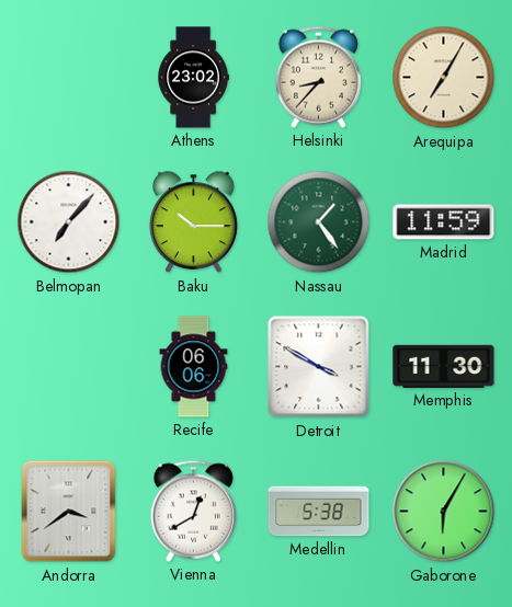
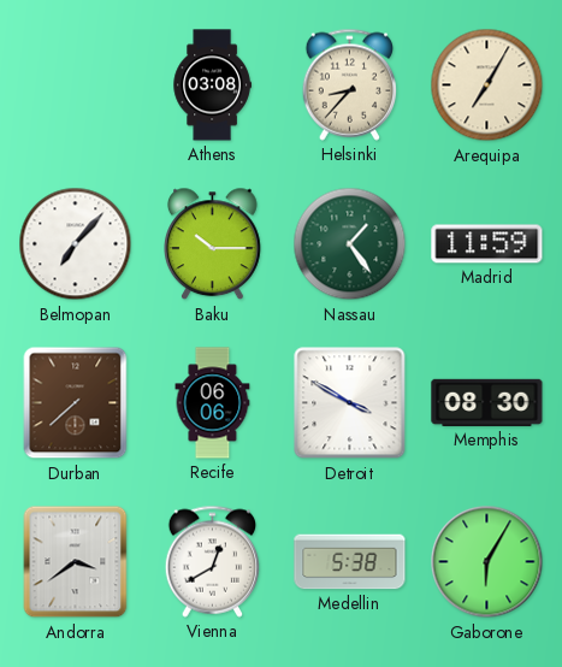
Athens: 23:02 -> 03:08 (212, 85)
Durban: none -> 7:38 (76, 403)
Memphis: 11:30 -> 08:30 (487, 402)
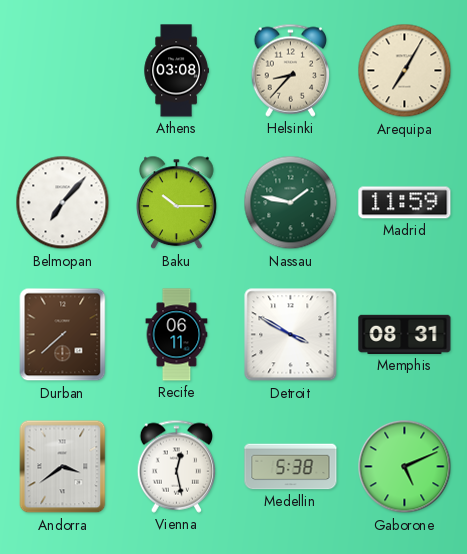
Nassau: 1:24 -> 1:47 (291, 203)
Recife: 06:06 -> 06:11 (177, 335)
Memphis: 08:30 -> 08:31 (405, 334)
Vienna: 12:40 -> 12:28 (177, 466)
Gaborone: 6:05 -> 5:11 (405, 467)
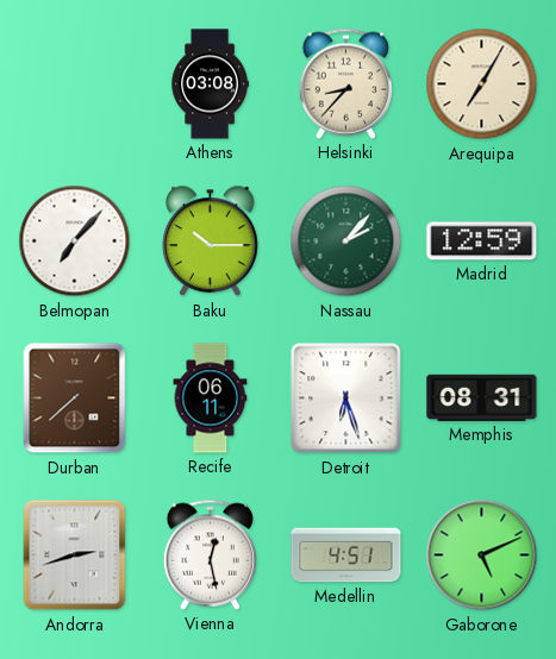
Nassau: 1:47 -> 2:07 (346, 241)
Madrid: 11:59 -> 12:59 (482, 241)
Detroit: 3:50 -> 6:27 (346, 398)
Andorra: 3:39 -> 2:42 (75, 556)
Medellin: 5:38 -> 4:51 (346, 556)
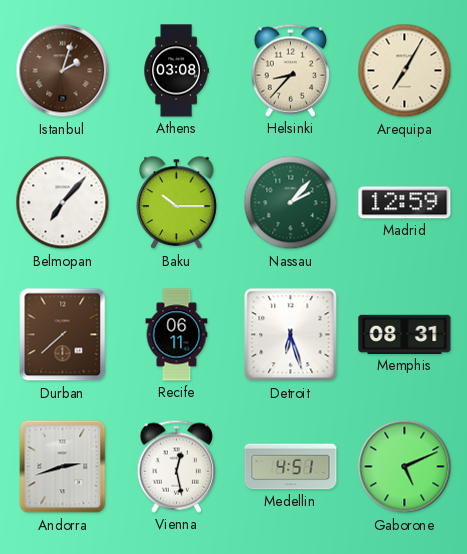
Istanbul: none -> 2:03 (63, 71)
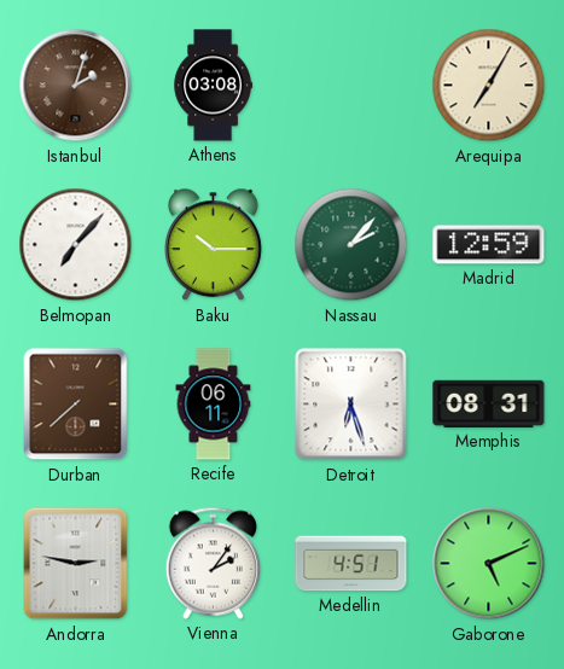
Helsinki: 8:37 -> none (291, 70)
Andorra: 2:42 -> 2:47 (76, 564)
Vienna: 12:28 -> 2:06 (214, 563)
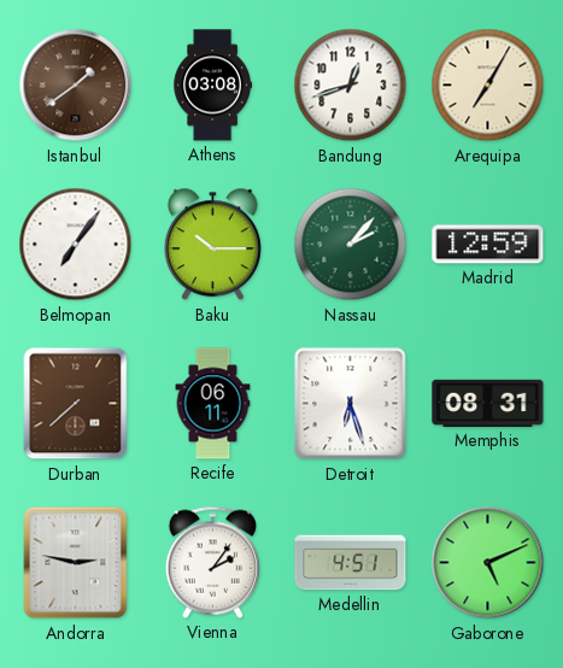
Istanbul: 2:03 -> 1:39 (76, 86)
Bandung: none -> 12:42 (351, 86)
Belmopan: 7:07 -> 7:06 (76, 245)
